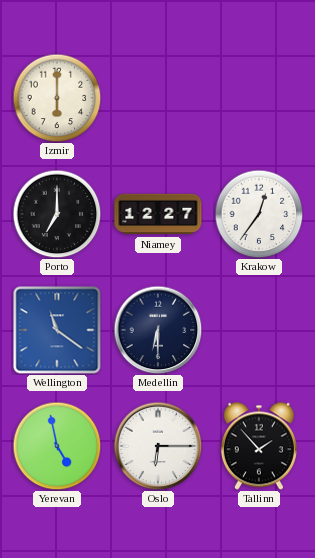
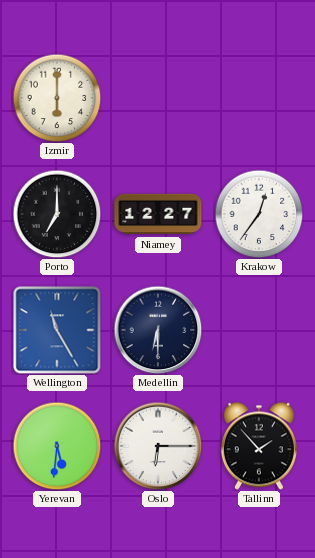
Wellington: 11:21 -> 11:25 (57, 330)
Yerevan: 4:58 -> 5:31 (57, 446)
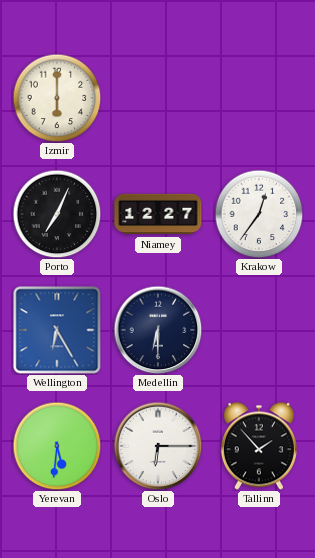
Porto: 7:00 -> 7:04 (57, 214)
Wellington: 11:25 -> 6:25 (57, 330)
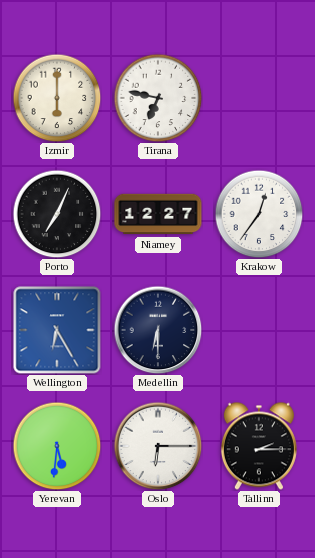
Tirana: none -> 6:47 (158, 98)
Tallinn: 1:53 -> 2:15 (259, 446)
